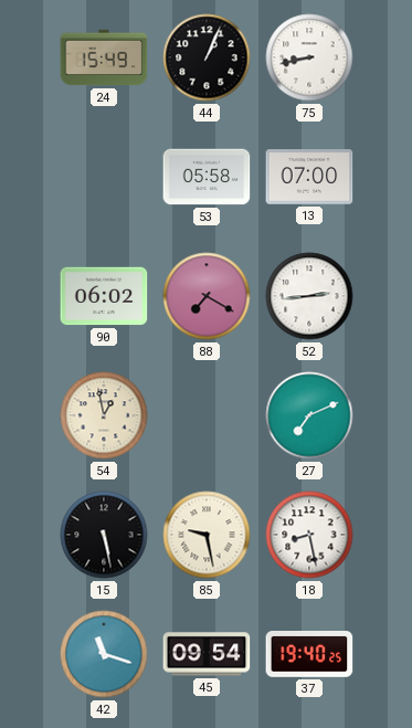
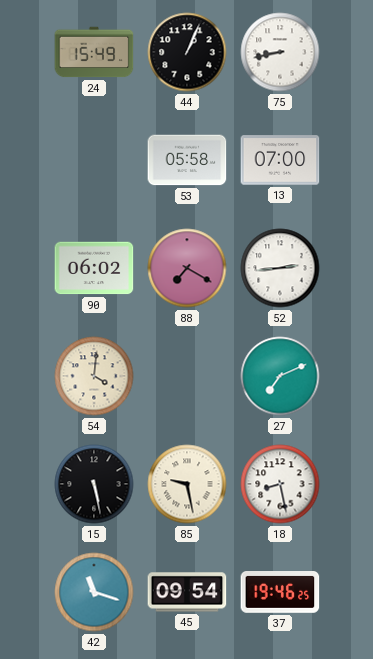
54: 12:58 -> 4:01 (94, 376)
37: 19:40 -> 19:46 (280, 593)
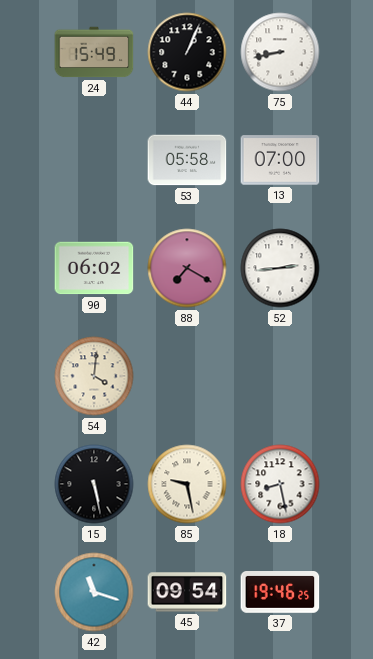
27: 7:11 -> none (280, 376)
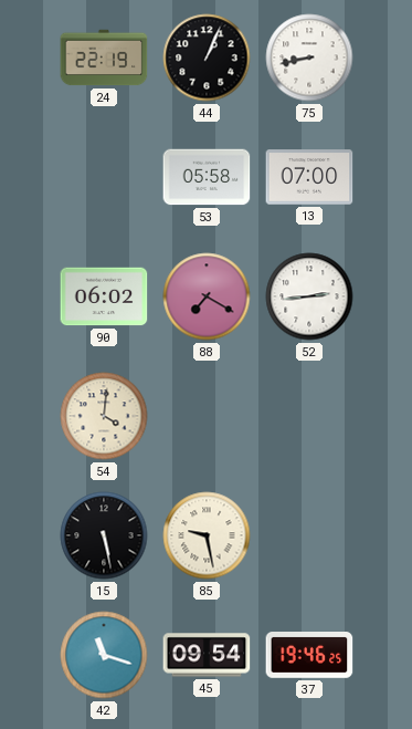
24: 15:49 -> 22:19 (104, 58)
18: 8:28 -> none (280, 484)
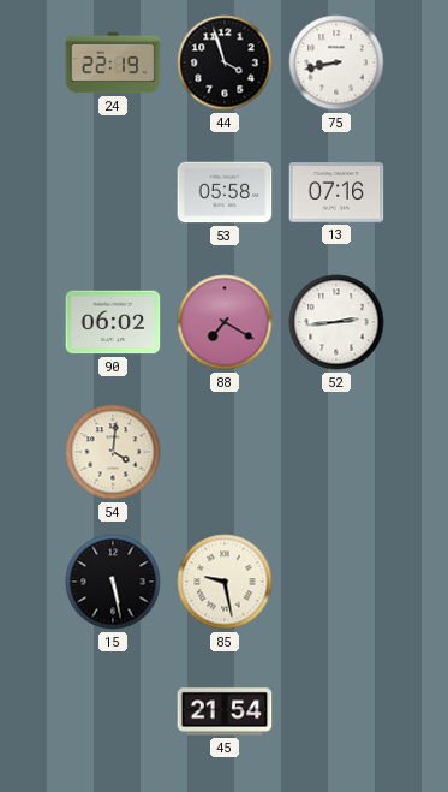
44: 1:04 -> 3:57 (225, 62)
13: 07:00 -> 07:16 (336, 192)
42: 11:18 -> none (104, 655)
45: 09:54 -> 21:54 (225, 711)
37: 19:46 -> none (309, 656)
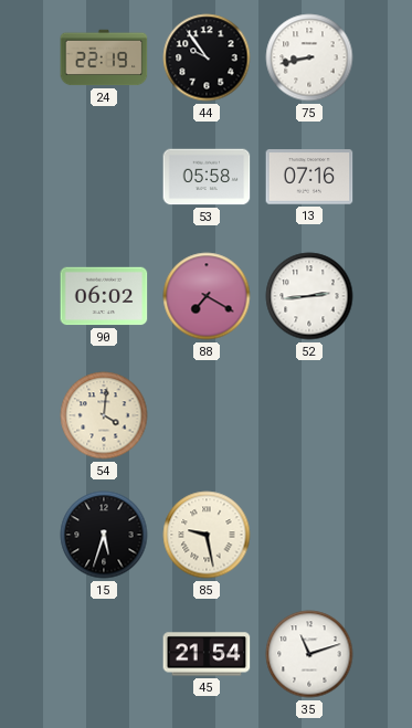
44: 3:57 -> 9:54 (207, 57)
15: 5:28 -> 5:33 (104, 535)
35: none -> 11:12 (309, 654)
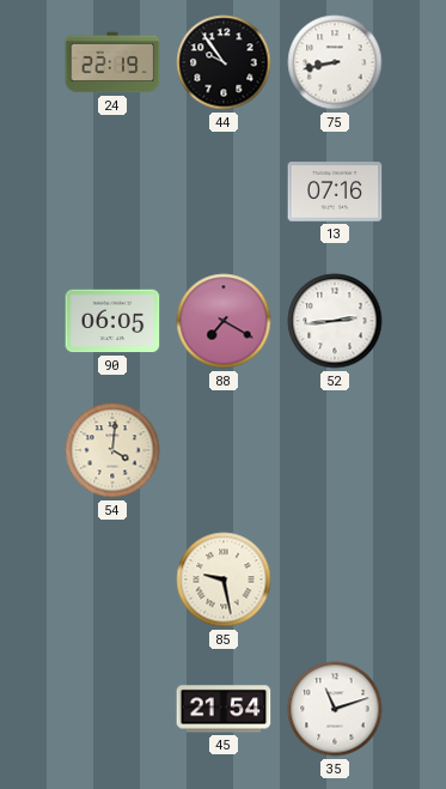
53: 05:58 -> none (207, 177)
90: 06:02 -> 06:05 (112, 321)
15: 5:33 -> none (104, 535)
